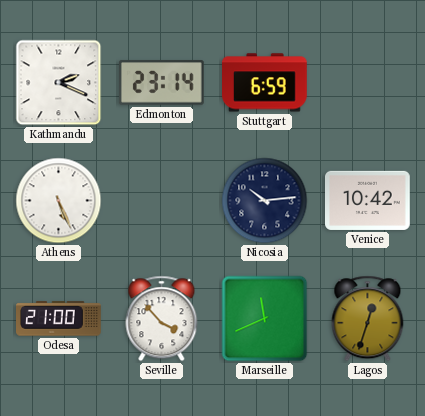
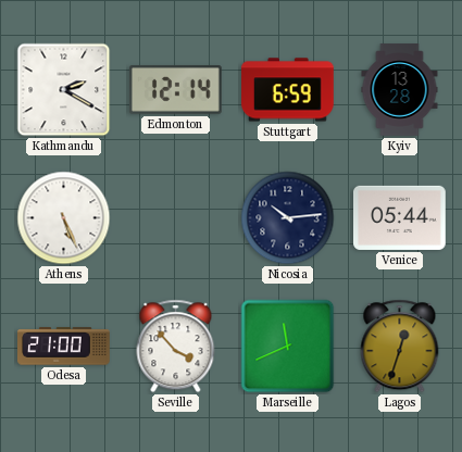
Kathmandu: 2:19 -> 2:20 (64, 90)
Edmonton: 23:14 -> 12:14 (176, 90)
Kyiv: none -> 13:28 (400, 90)
Venice: 10:42 -> 05:44 (400, 217)
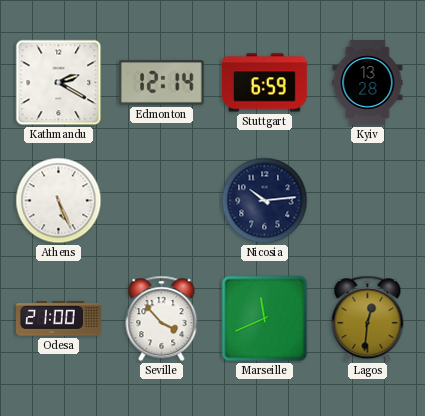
Venice: 05:44 -> none (400, 217)
Lagos: 12:33 -> 12:31 (368, 319)
